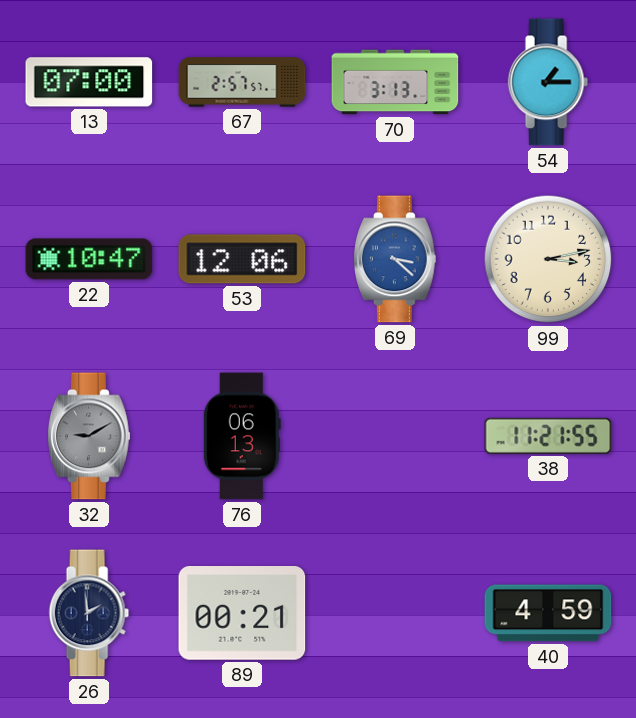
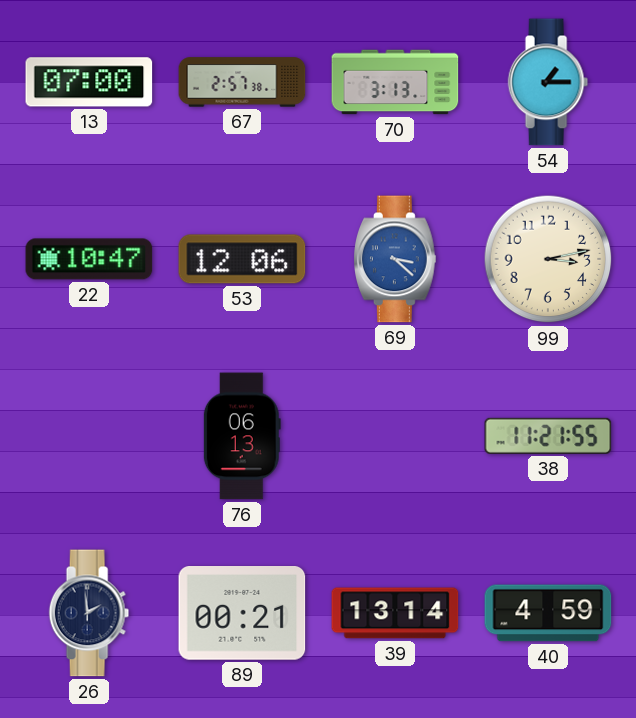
67: 2:57:57 -> 2:57:38 (242, 82)
32: 9:10 -> none (89, 436)
39: none -> 13:14 (395, 613)
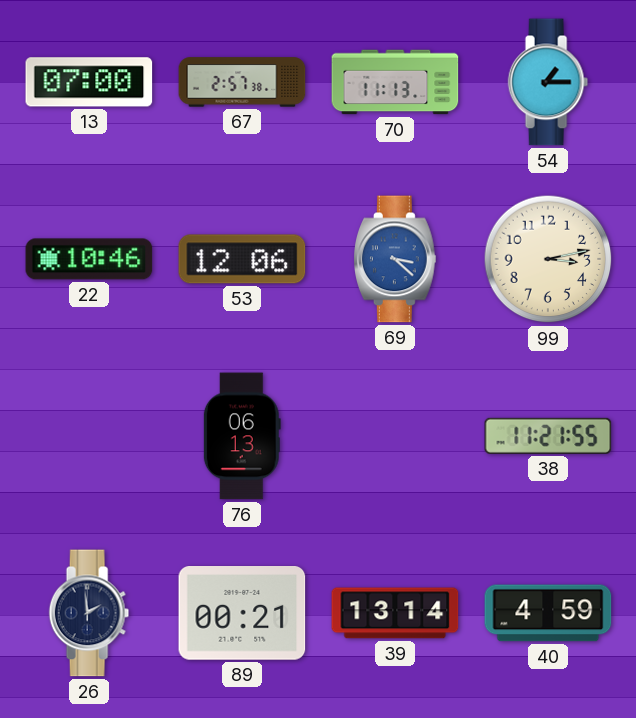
70: 3:13 -> 11:13 (395, 82)
22: 10:47 -> 10:46 (89, 259)
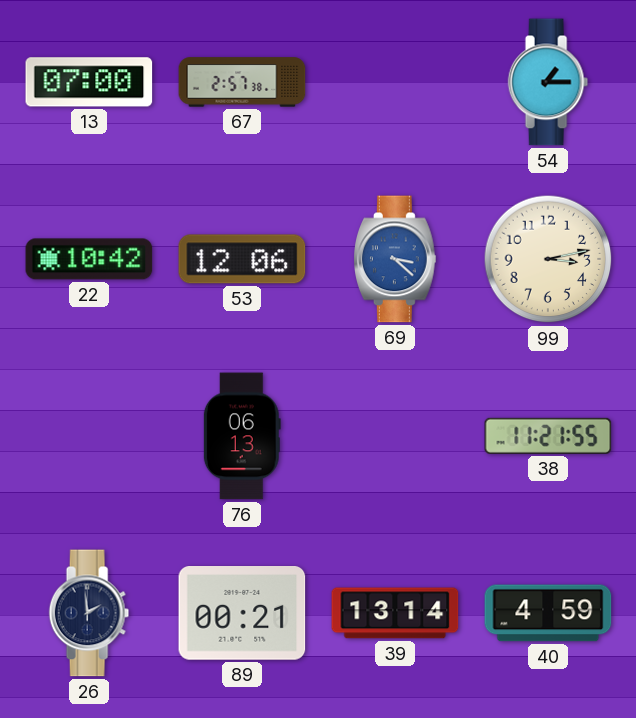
70: 11:13 -> none (395, 82)
22: 10:46 -> 10:42 (89, 259)
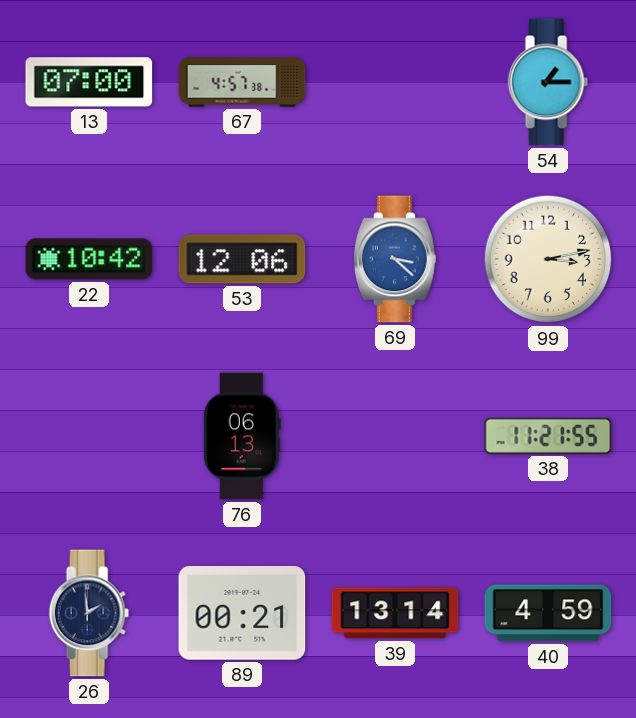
67: 2:57 -> 4:57 (242, 82)
